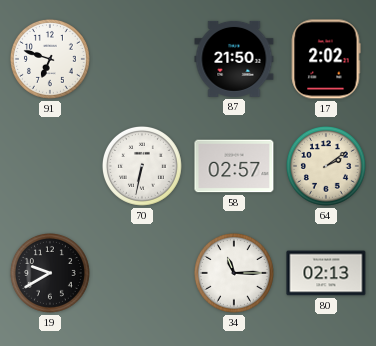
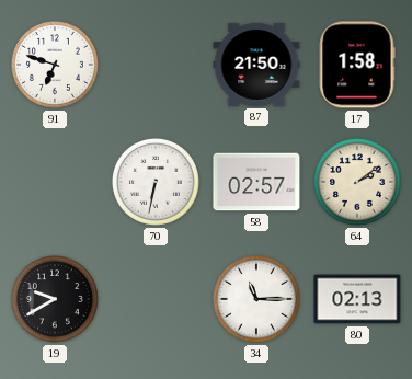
17: 2:02 -> 1:58 (357, 65)
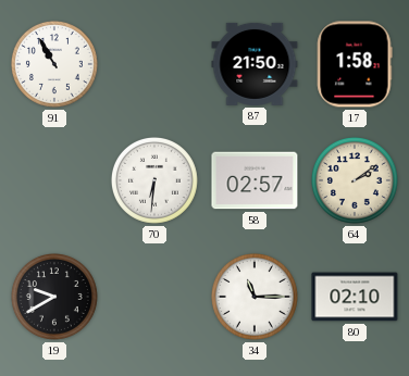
91: 6:48 -> 10:55 (54, 64)
70: 6:32 -> 6:31 (154, 180)
80: 02:13 -> 02:10 (355, 297)
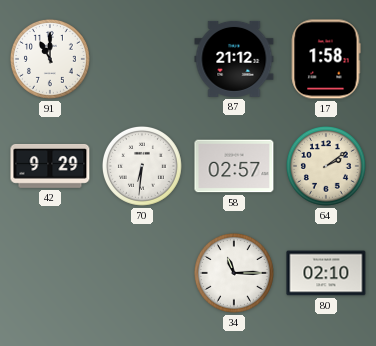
91: 10:55 -> 11:00 (50, 59)
87: 21:50 -> 21:12 (234, 59)
42: none -> 9:29 (50, 166)
19: 9:40 -> none (54, 297)
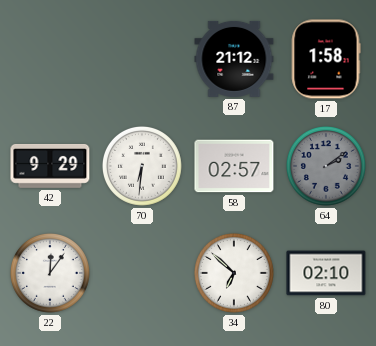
91: 11:00 -> none (50, 59)
64 dial: cream -> grey (326, 166)
22: none -> 12:06 (50, 273)
34: 11:15 -> 6:52 (234, 273)
